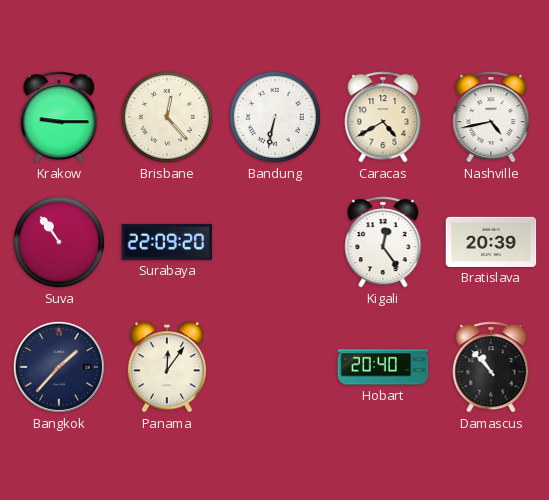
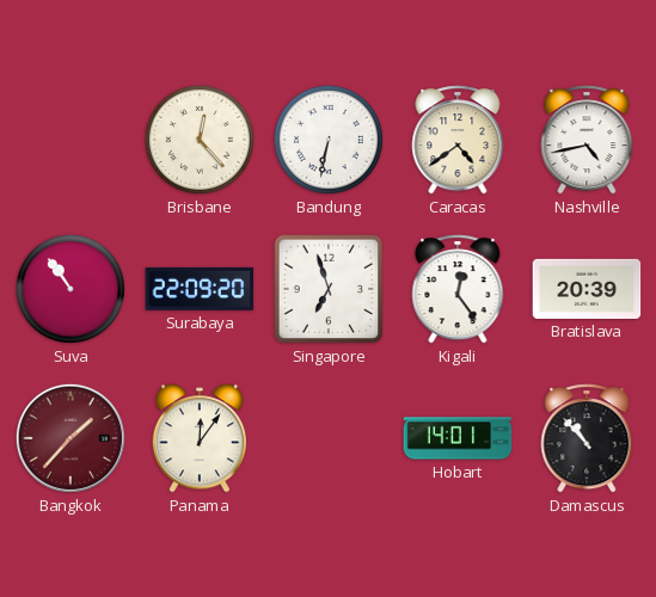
Krakow: 9:15 -> none (59, 117)
Caracas: 4:40 -> 4:39 (458, 140)
Singapore: none -> 6:57 (329, 289)
Bangkok dial: navy -> burgundy (70, 438)
Hobart: 20:40 -> 14:01 (458, 438)
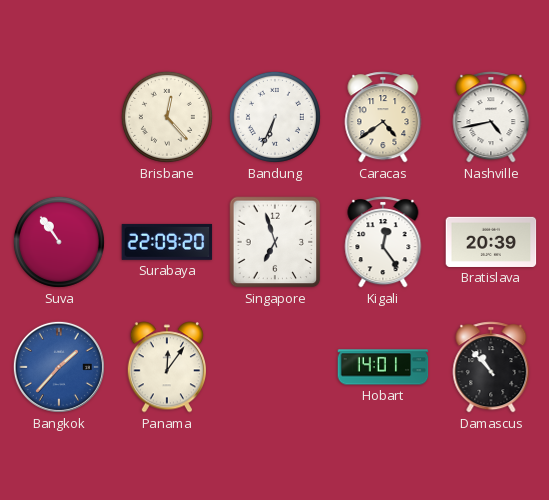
Bandung: 6:32 -> 6:34 (275, 117)
Bangkok dial: burgundy -> blue (59, 367)
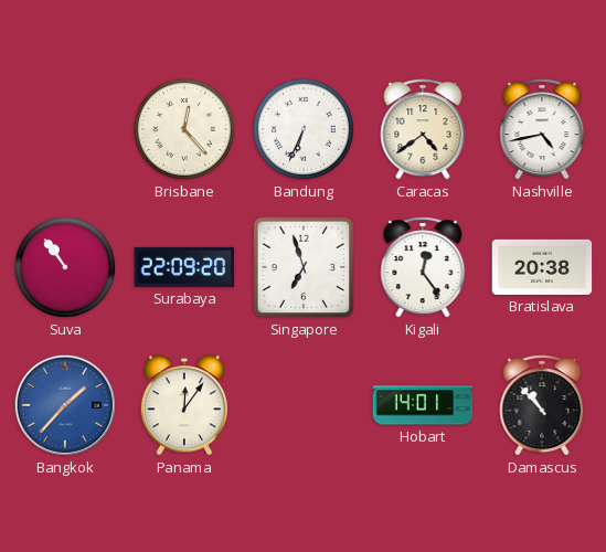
Bratislava: 20:39 -> 20:38 (542, 267)
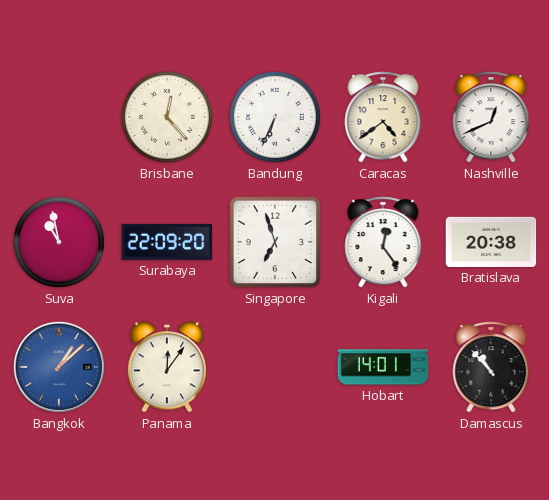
Nashville: 4:43 -> 12:41 (491, 117)
Suva: 10:54 -> 10:58 (59, 242)
Bangkok: 1:37 -> 1:08 (59, 367)
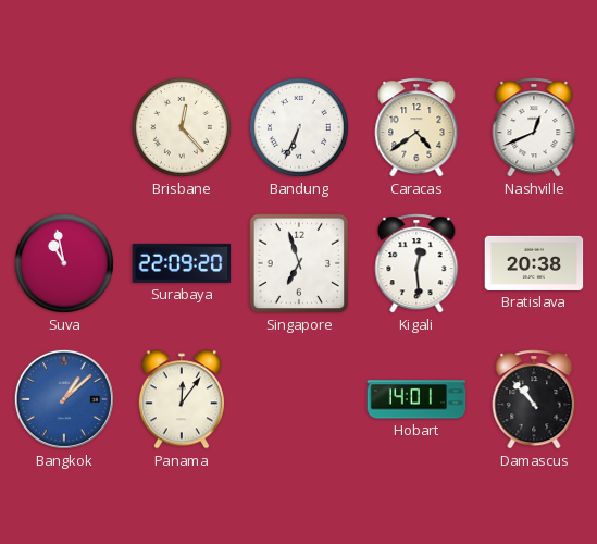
Kigali: 12:24 -> 12:29 (416, 263)
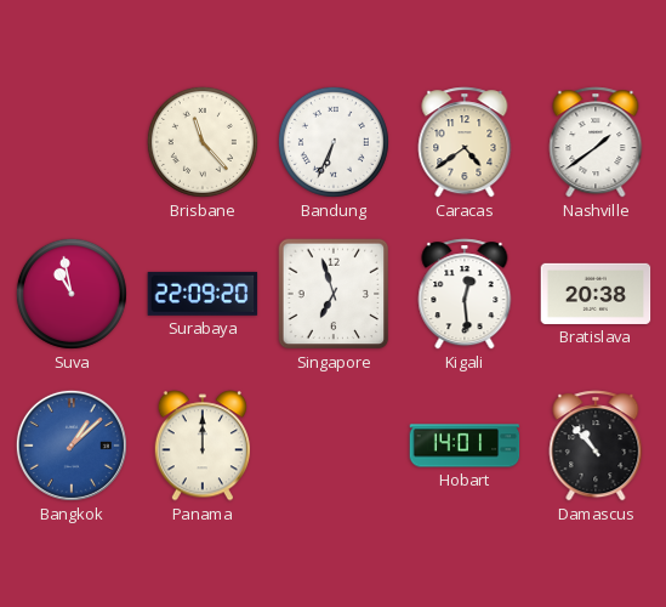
Brisbane: 12:23 -> 11:23 (203, 142)
Nashville: 12:41 -> 1:39 (596, 142)
Panama: 12:06 -> 12:00 (201, 446)
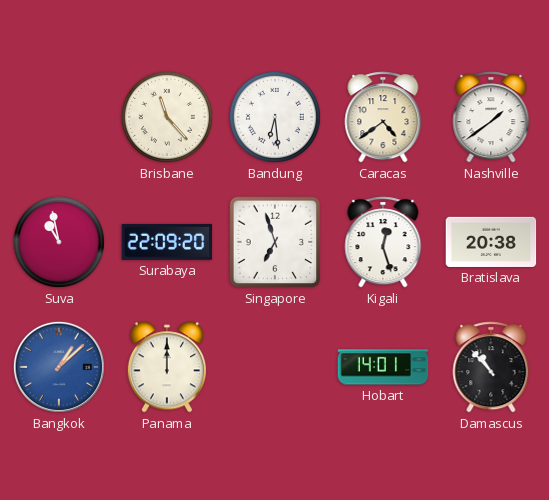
Bandung: 6:34 -> 6:29 (275, 117)
Kigali: 12:29 -> 12:27 (383, 242)
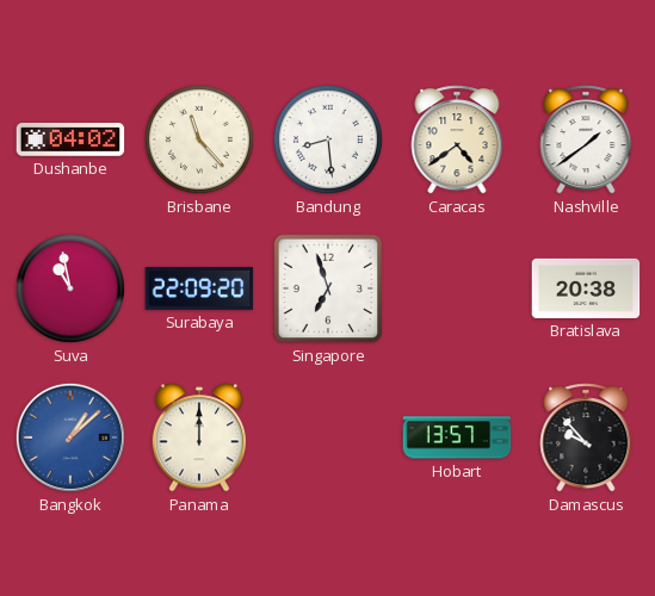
Dushanbe: none -> 04:02 (70, 139)
Bandung: 6:29 -> 8:29 (328, 139)
Kigali: 12:27 -> none (383, 242)
Hobart: 14:01 -> 13:57 (457, 437)
Damascus: 10:53 -> 9:53 (586, 437)
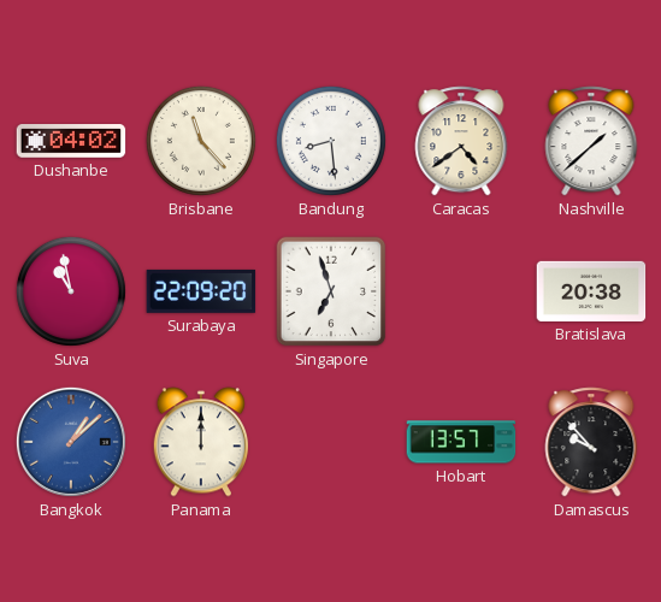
Nashville: 1:39 -> 1:38 (591, 141)
